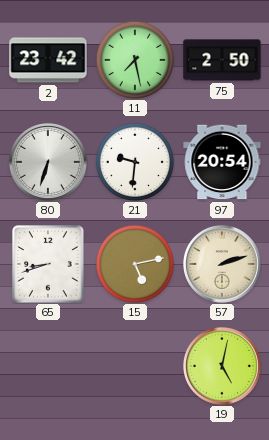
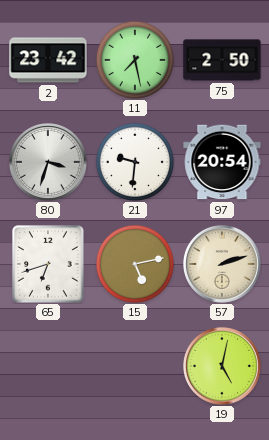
80: 6:33 -> 3:33 (48, 162)
65: 8:42 -> 6:42 (48, 264)
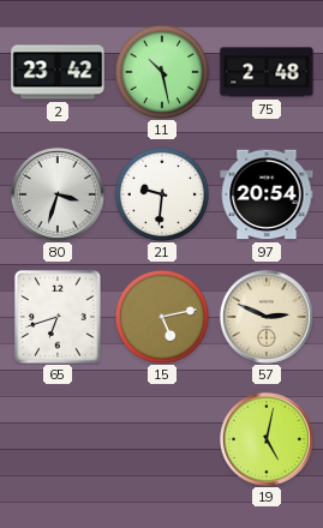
11: 7:28 -> 10:28 (162, 72)
75: 2:50 -> 2:48 (267, 72)
57: 2:12 -> 2:49 (267, 317)
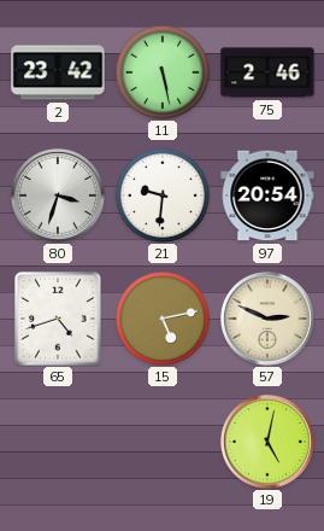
11: 10:28 -> 5:28 (163, 72)
75: 2:48 -> 2:46 (267, 72)
65: 6:42 -> 4:42 (58, 319)
